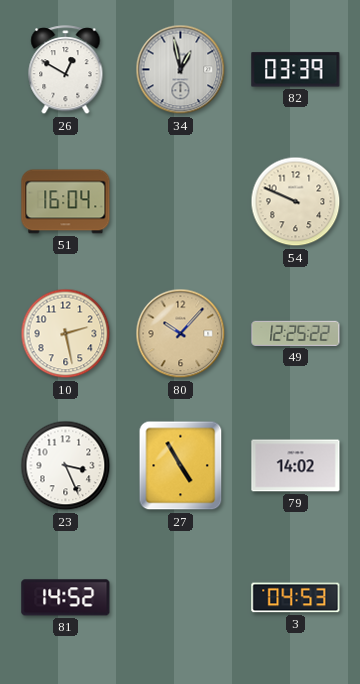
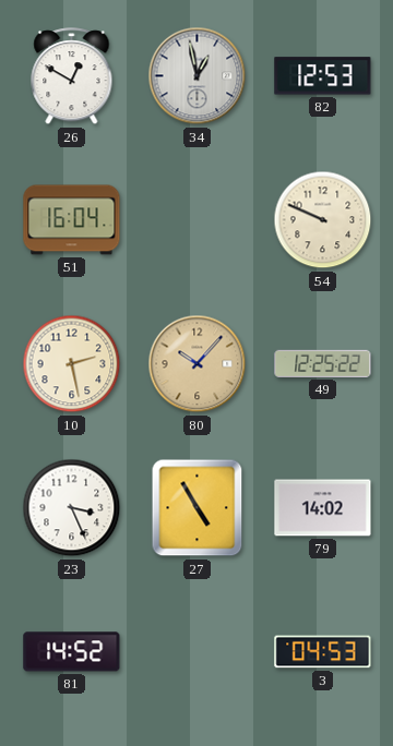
82: 03:39 -> 12:53 (323, 76)
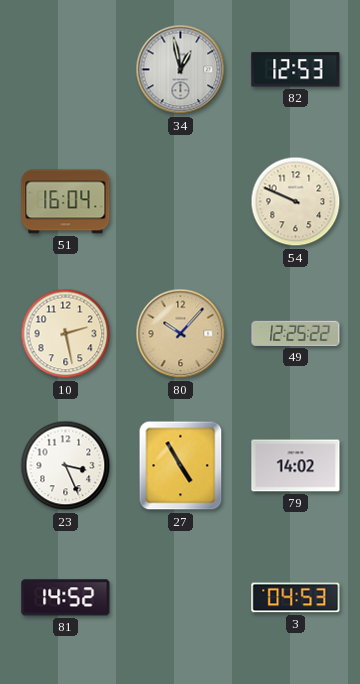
26: 12:50 -> none (72, 76)
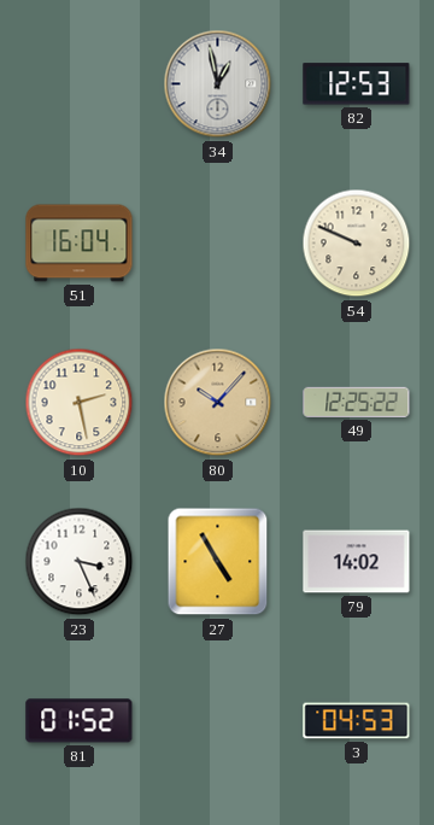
81: 14:52 -> 01:52 (80, 721)
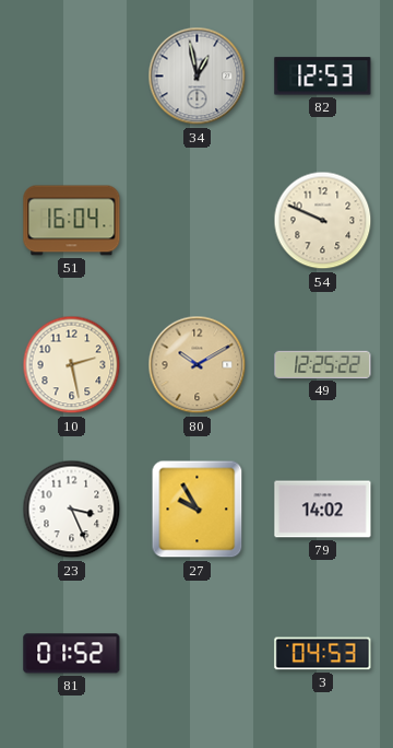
80: 10:07 -> 10:10 (198, 365)
27: 4:55 -> 9:55 (198, 510)
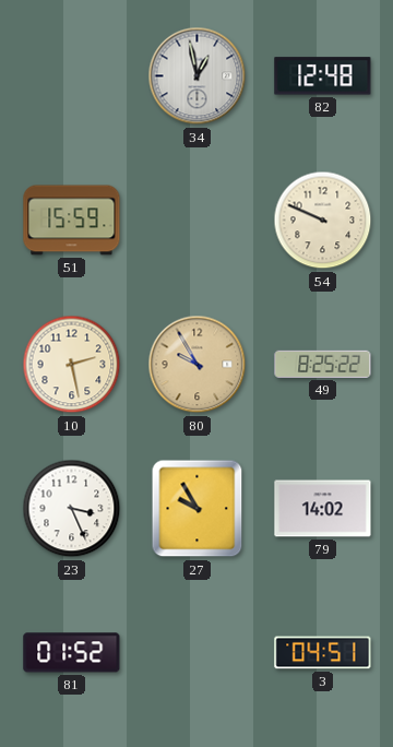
82: 12:53 -> 12:48 (323, 76)
51: 16:04 -> 15:59 (72, 221)
80: 10:10 -> 9:55 (198, 365)
49: 12:25 -> 8:25 (323, 364)
3: 04:53 -> 04:51 (323, 653)
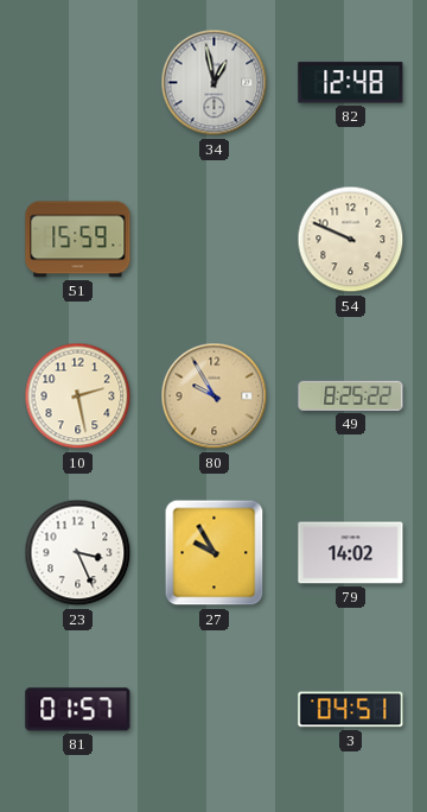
81: 01:52 -> 01:57 (78, 710)
